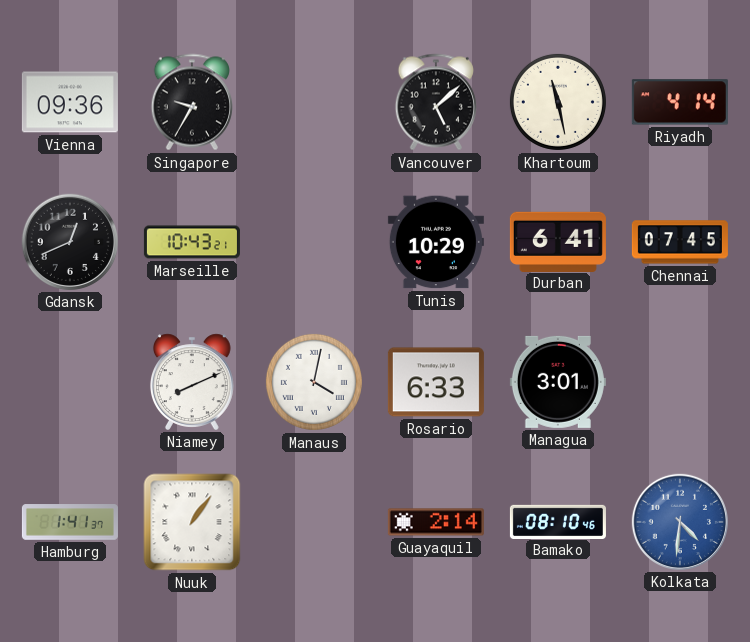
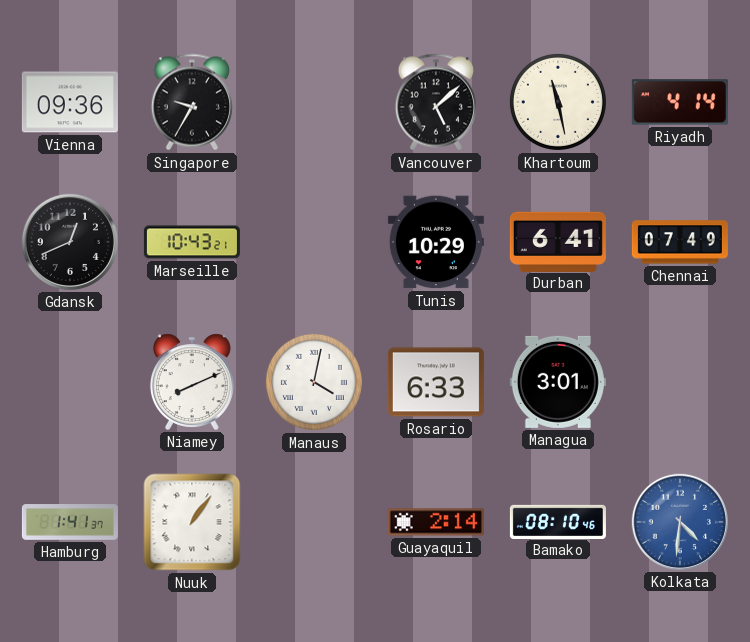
Chennai: 07:45 -> 07:49 (680, 242)
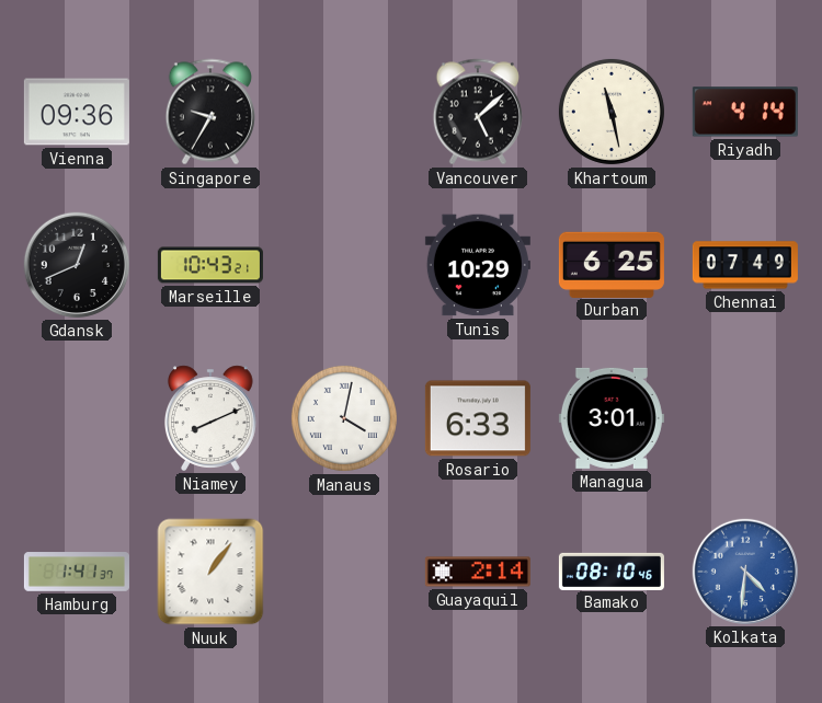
Durban: 6:41 -> 6:25 (612, 264)
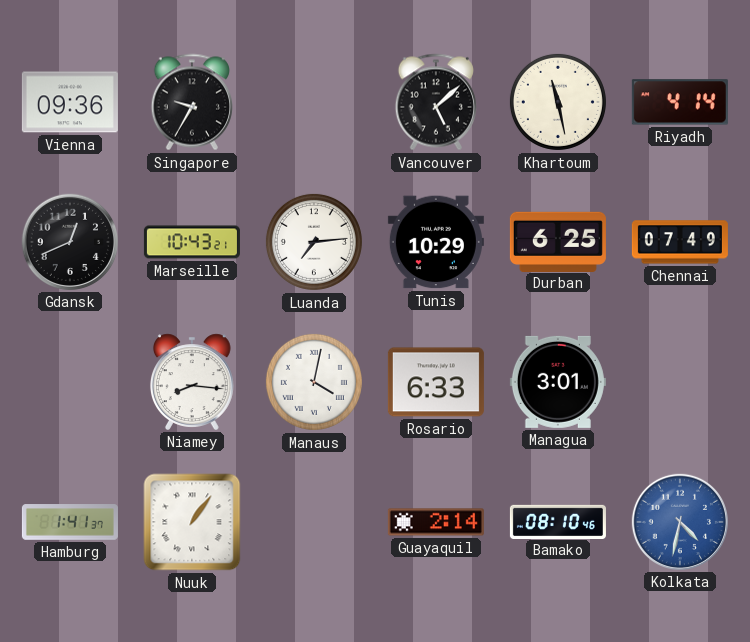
Luanda: none -> 7:14 (314, 242)
Niamey: 8:11 -> 8:16 (192, 382)
Kolkata: 4:31 -> 4:32 (680, 522)
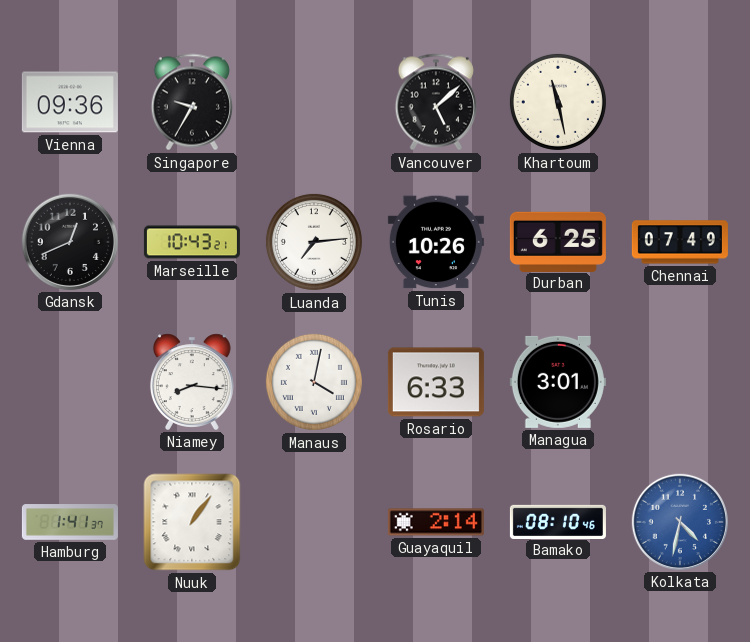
Riyadh: 4:14 -> none (680, 102)
Tunis: 10:29 -> 10:26 (436, 242)
